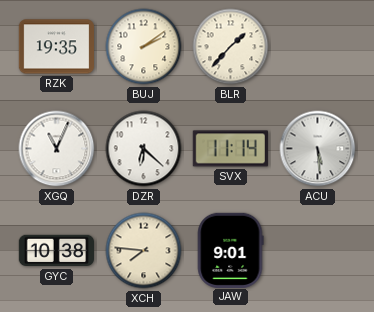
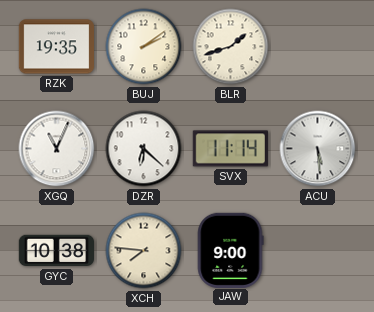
BLR: 1:37 -> 1:42 (231, 47)
JAW: 9:01 -> 9:00 (231, 250)
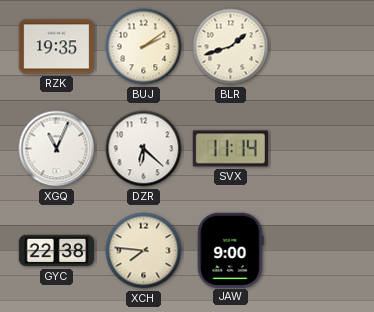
ACU: 5:29 -> none (318, 149)
GYC: 10:38 -> 22:38 (56, 251)
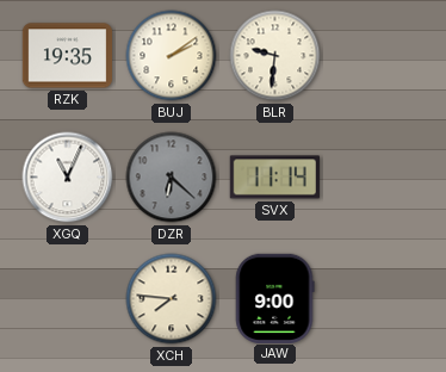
BLR: 1:42 -> 9:31 (275, 56)
DZR dial: white -> grey (172, 178)
GYC: 22:38 -> none (56, 251)
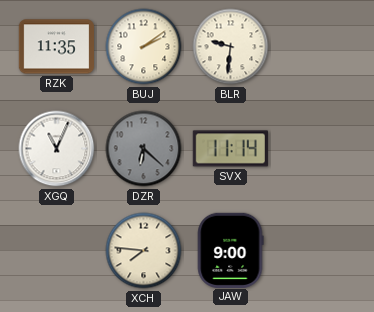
RZK: 19:35 -> 11:35 (56, 47)
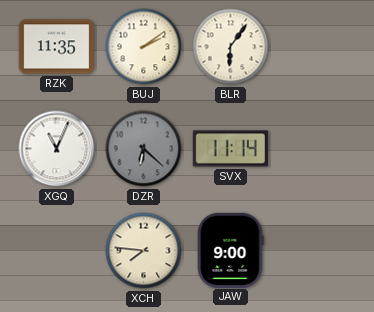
BLR: 9:31 -> 6:06 (231, 47)
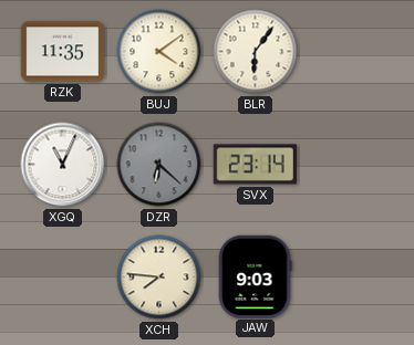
BUJ: 2:09 -> 4:09 (159, 52)
SVX: 11:14 -> 23:14 (255, 165)
JAW: 9:00 -> 9:03 (256, 276)
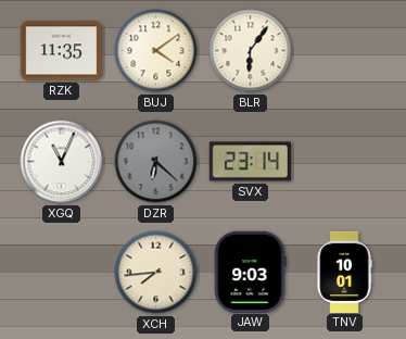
XCH: 7:46 -> 7:44 (156, 273)
TNV: none -> 10:01 (344, 272)
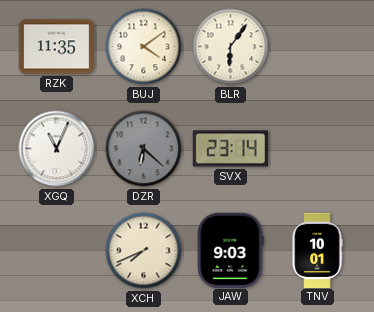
XCH: 7:44 -> 7:41 (144, 251)
